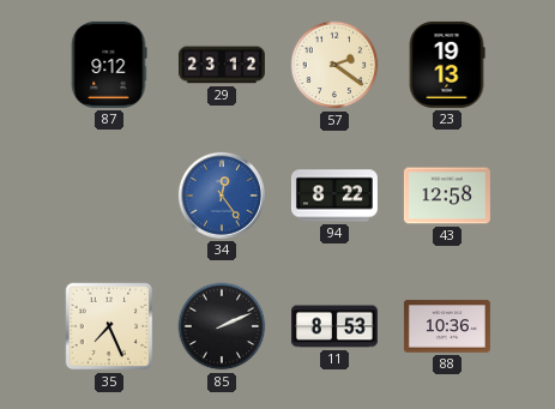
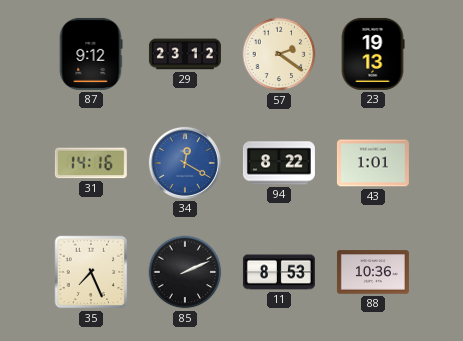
31: none -> 14:16 (91, 163)
34: 12:24 -> 12:20 (185, 163)
43: 12:58 -> 1:01 (373, 163)
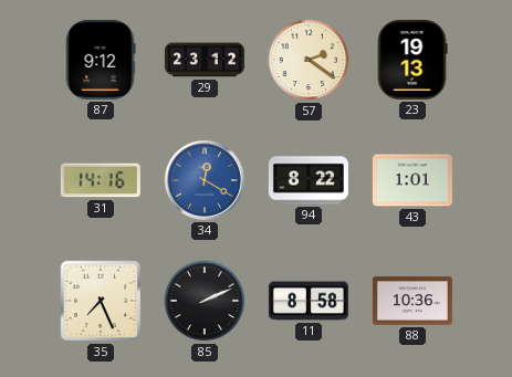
11: 8:53 -> 8:58 (309, 301)
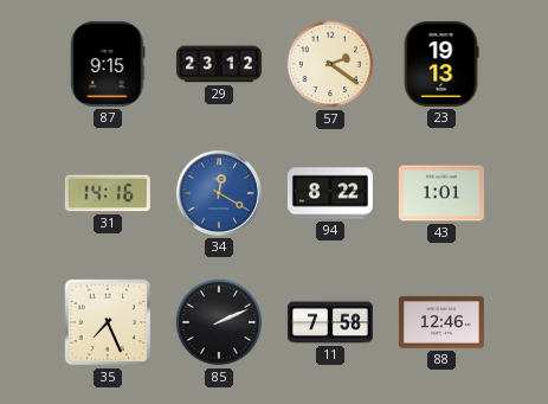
87: 9:12 -> 9:15 (108, 64)
11: 8:58 -> 7:58 (330, 322)
88: 10:36 -> 12:46 (441, 322)
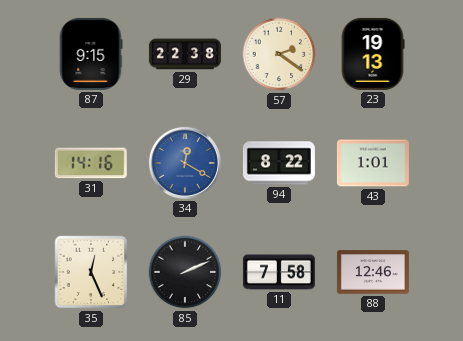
29: 23:12 -> 22:38 (185, 54)
35: 7:26 -> 12:26 (91, 272)
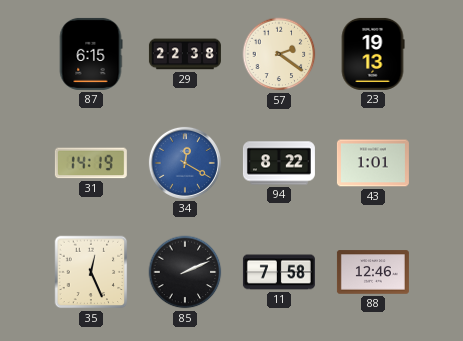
87: 9:15 -> 6:15 (91, 54)
31: 14:16 -> 14:19 (91, 163)
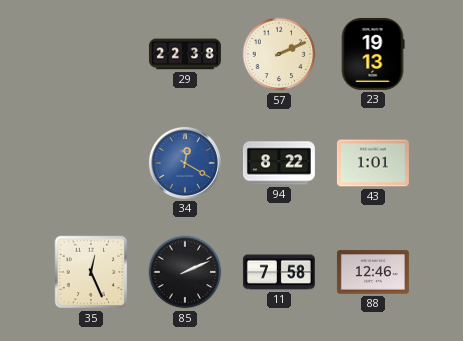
87: 6:15 -> none (91, 54)
57: 2:21 -> 2:11 (279, 54)
31: 14:19 -> none (91, 163)
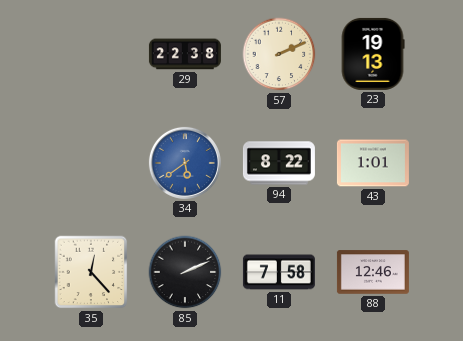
34: 12:20 -> 5:39 (185, 163)
35: 12:26 -> 12:23 (91, 272)
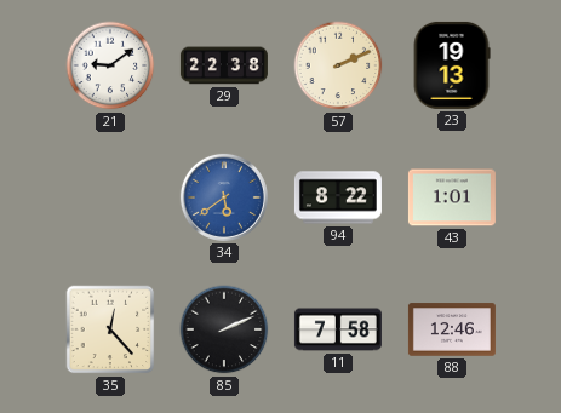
21: none -> 9:09 (110, 65)
